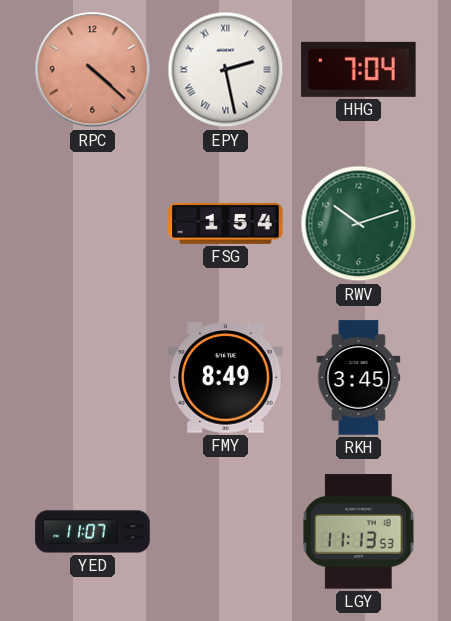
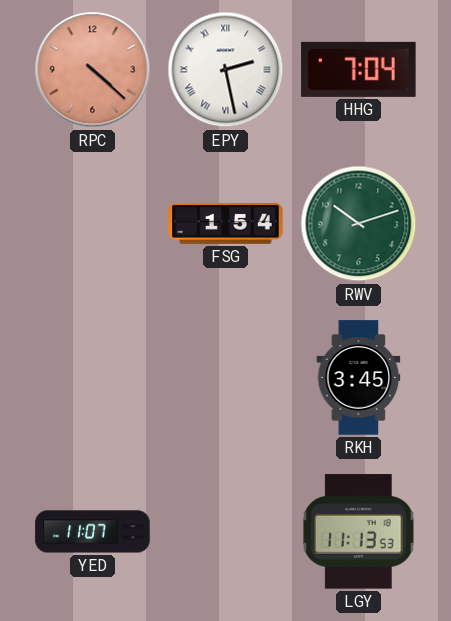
FMY: 8:49 -> none (226, 378)
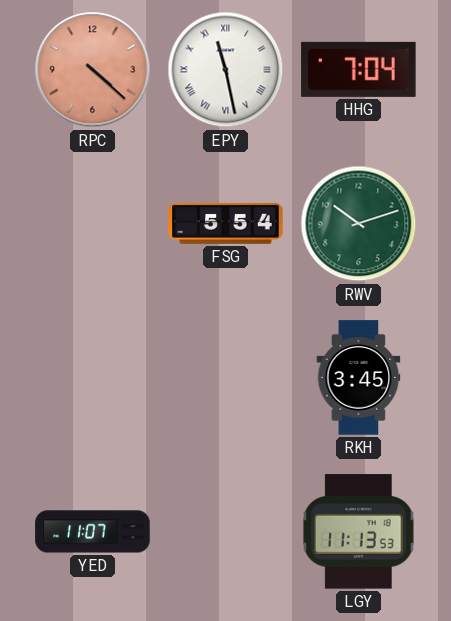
EPY: 2:28 -> 11:28 (226, 70)
FSG: 1:54 -> 5:54 (226, 224)
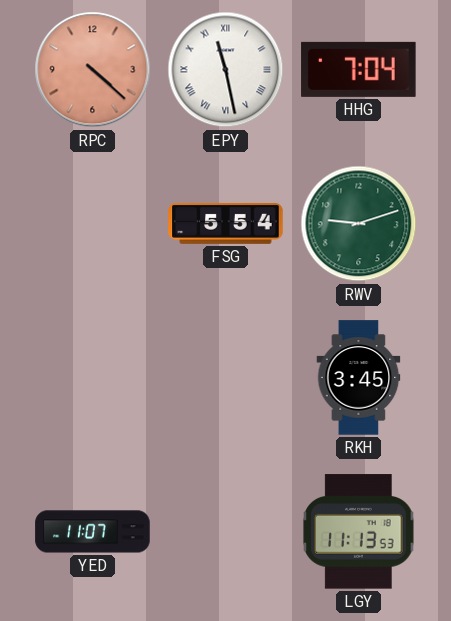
RWV: 10:12 -> 9:12 (359, 224)
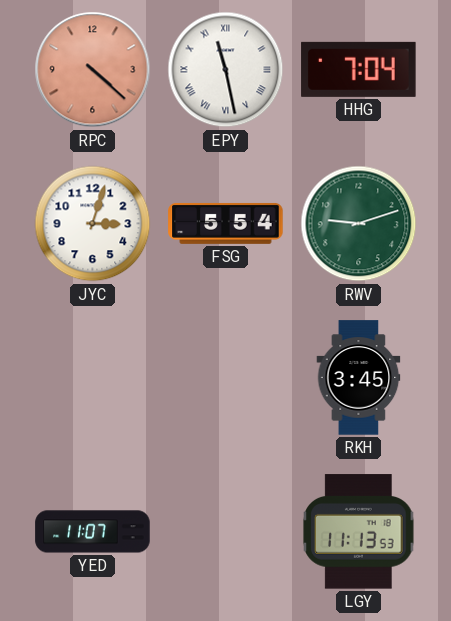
JYC: none -> 3:03 (93, 224)
